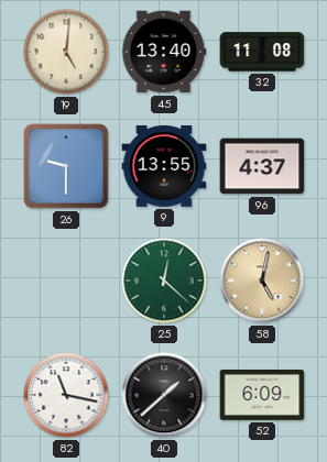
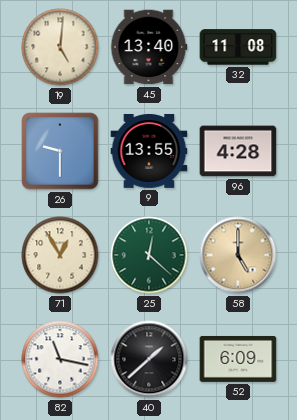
96: 4:37 -> 4:28 (238, 151)
71: none -> 12:55 (60, 255)
58: 5:02 -> 5:00 (238, 255)
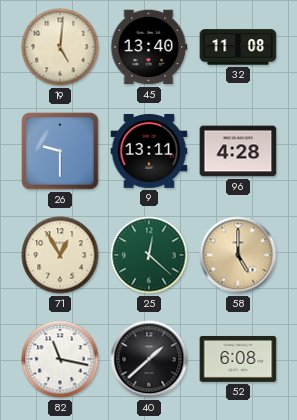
9: 13:55 -> 13:11 (149, 151)
52: 6:09 -> 6:08 (238, 359)
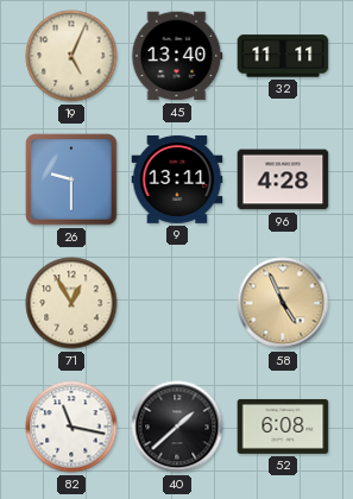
19: 5:01 -> 5:04 (71, 56)
32: 11:08 -> 11:11 (283, 56)
25: 12:22 -> none (149, 255)
58: 5:00 -> 4:56 (283, 303)
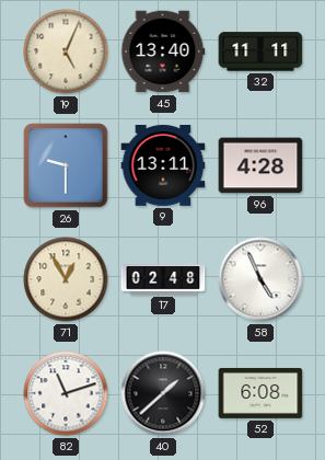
17: none -> 02:48 (163, 279)
58 dial: champagne -> white (260, 279)
82: 11:17 -> 11:12 (66, 393)
